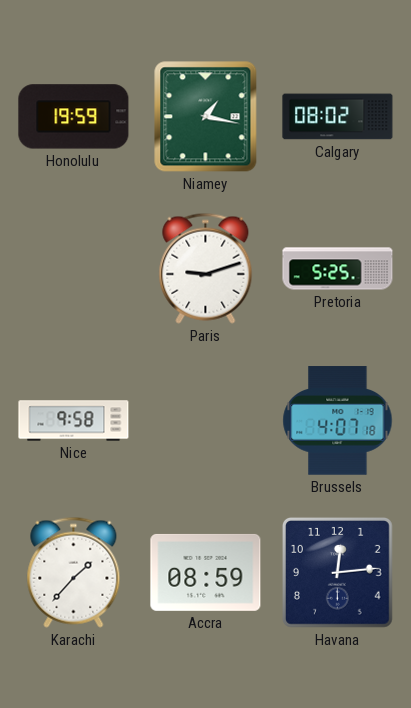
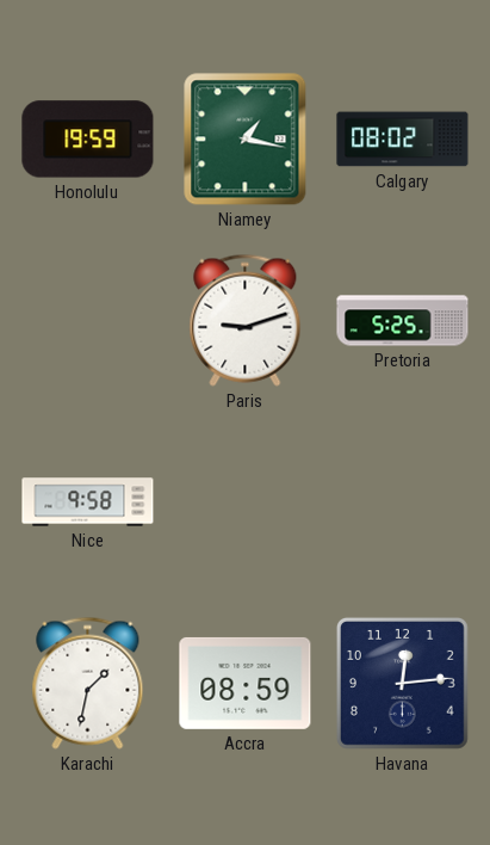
Brussels: 4:07 -> none (338, 421)
Karachi: 1:37 -> 1:32 (88, 683)
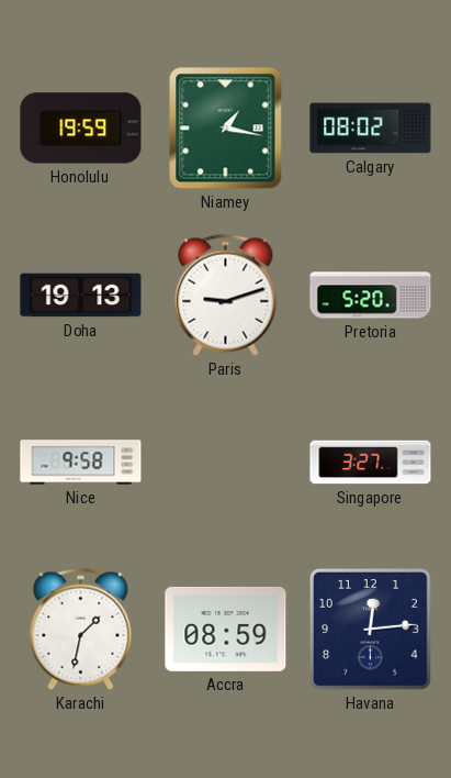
Doha: none -> 19:13 (81, 296)
Pretoria: 5:25 -> 5:20 (371, 296)
Singapore: none -> 3:27 (371, 463)
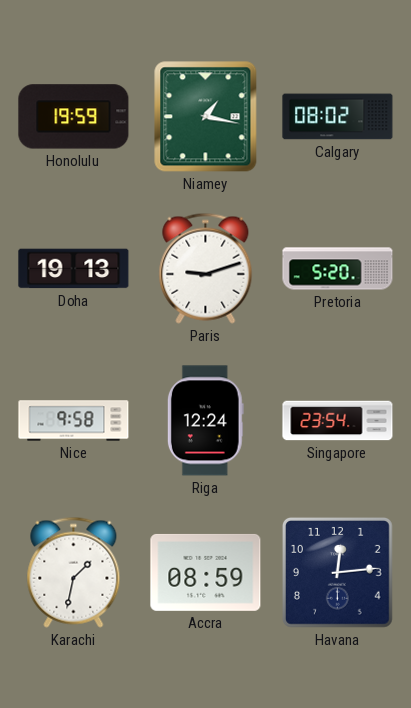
Riga: none -> 12:24 (205, 421)
Singapore: 3:27 -> 23:54 (338, 421)
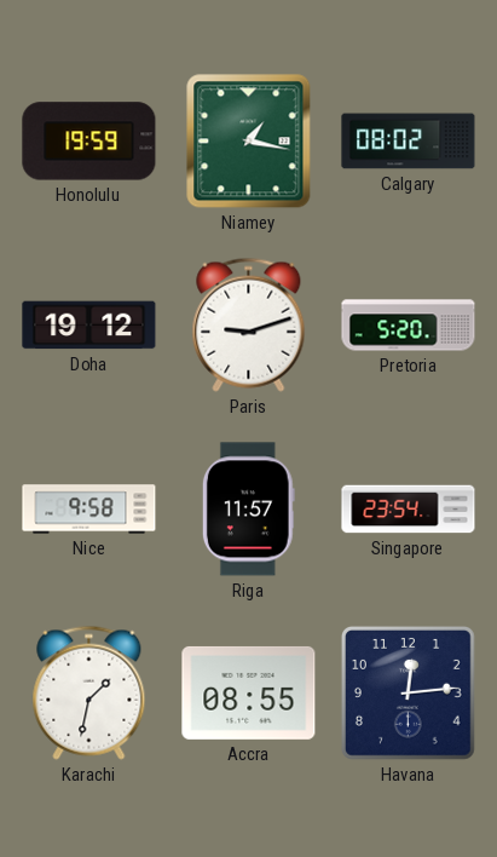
Doha: 19:13 -> 19:12 (89, 326)
Riga: 12:24 -> 11:57 (248, 510)
Accra: 08:59 -> 08:55 (249, 692)
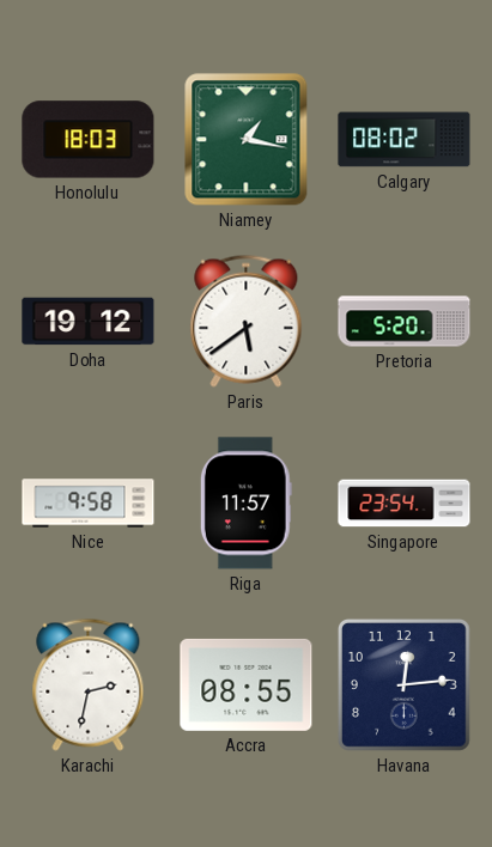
Honolulu: 19:59 -> 18:03 (89, 140)
Paris: 9:12 -> 5:39 (247, 321)
Karachi: 1:32 -> 2:32 (89, 684)
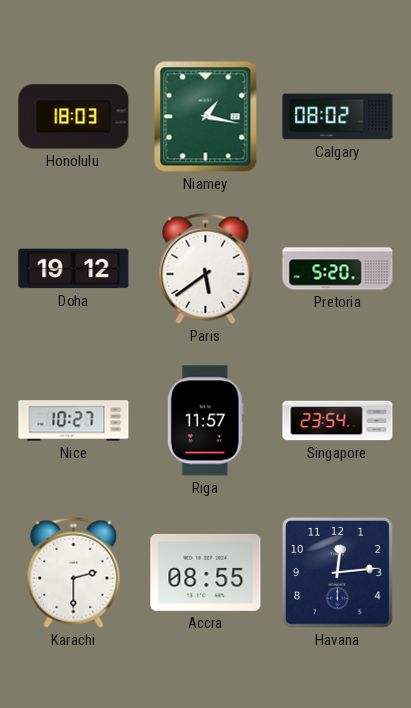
Nice: 9:58 -> 10:27 (74, 421)
Karachi: 2:32 -> 2:30 (74, 572)
